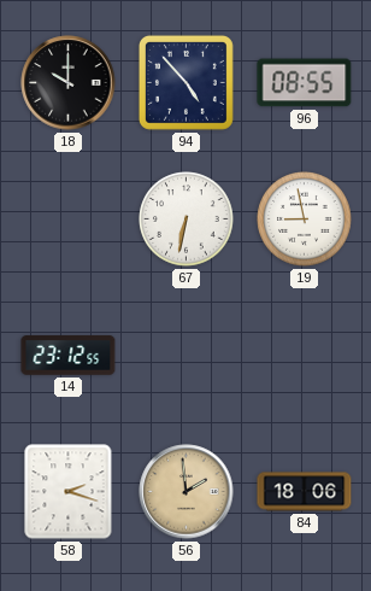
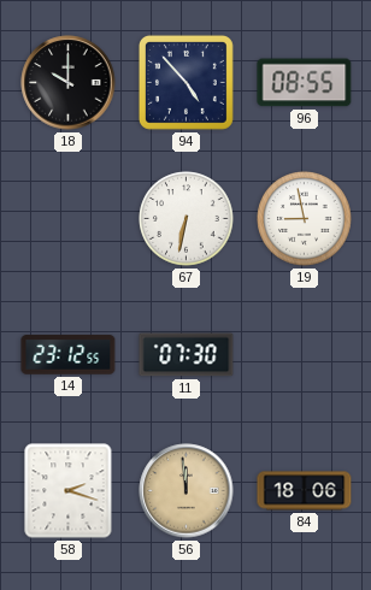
11: none -> 07:30 (187, 355)
56: 1:59 -> 11:59 (187, 491)
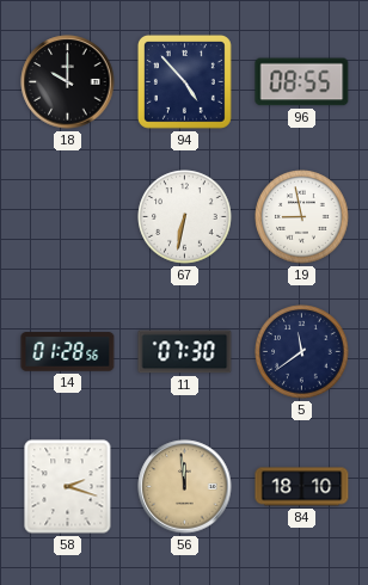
14: 23:12 -> 01:28 (68, 352)
5: none -> 11:39 (302, 352)
84: 18:06 -> 18:10 (302, 487)
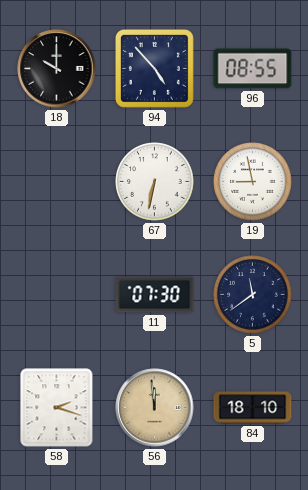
14: 01:28 -> none (68, 352)
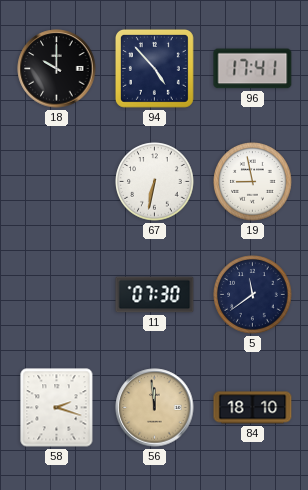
96: 08:55 -> 17:41 (253, 69)
